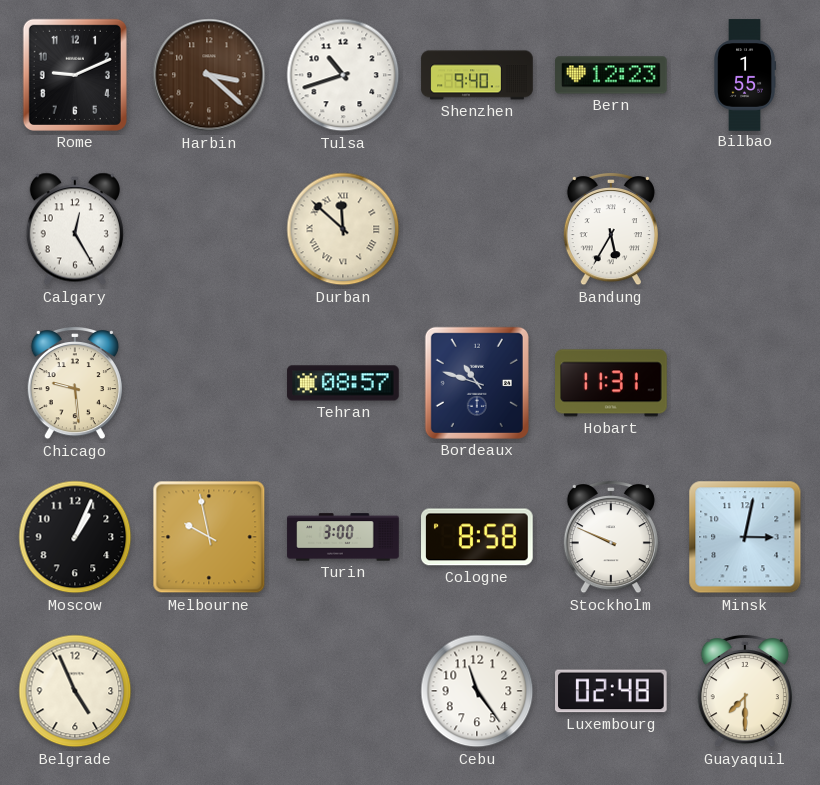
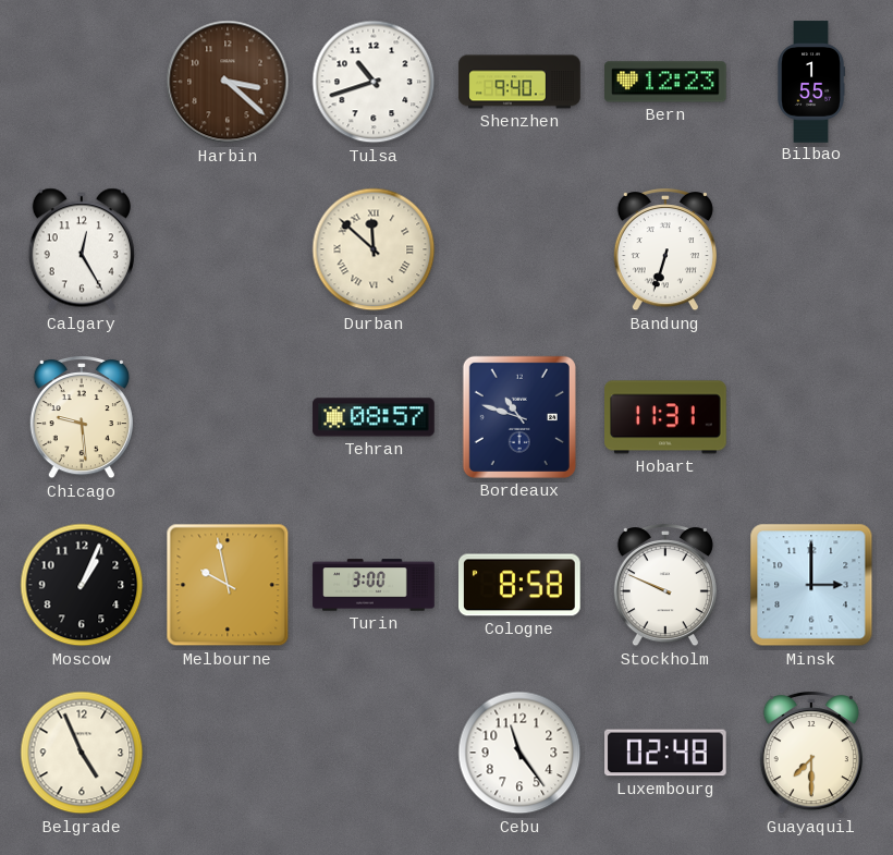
Rome: 9:11 -> none (75, 75)
Bandung: 5:35 -> 6:33 (665, 249)
Minsk: 3:02 -> 3:00 (811, 585)
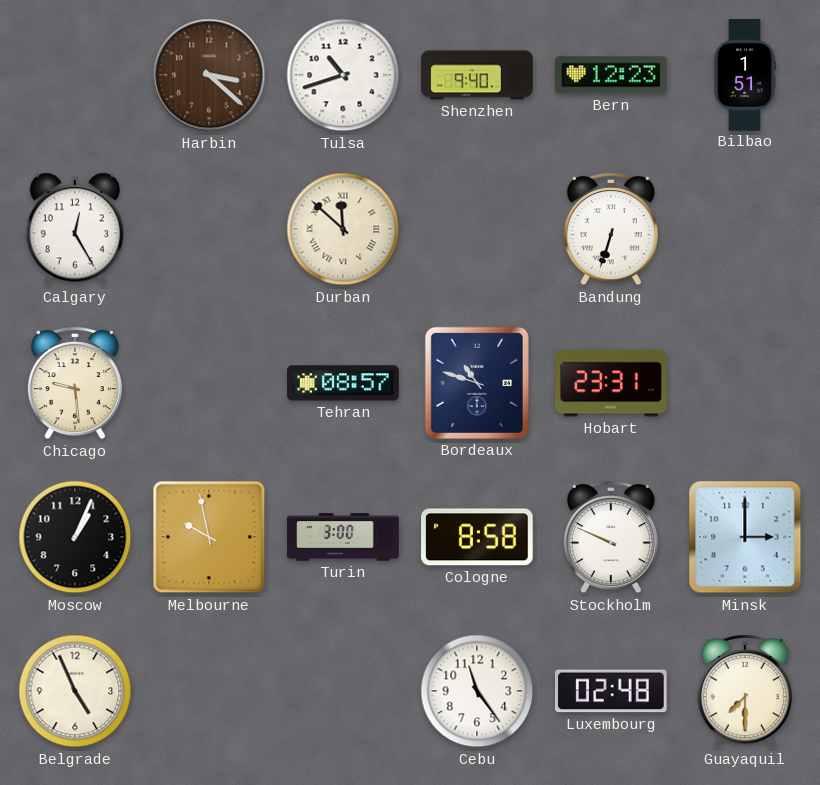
Bilbao: 1:55 -> 1:51 (745, 75)
Hobart: 11:31 -> 23:31 (611, 383)
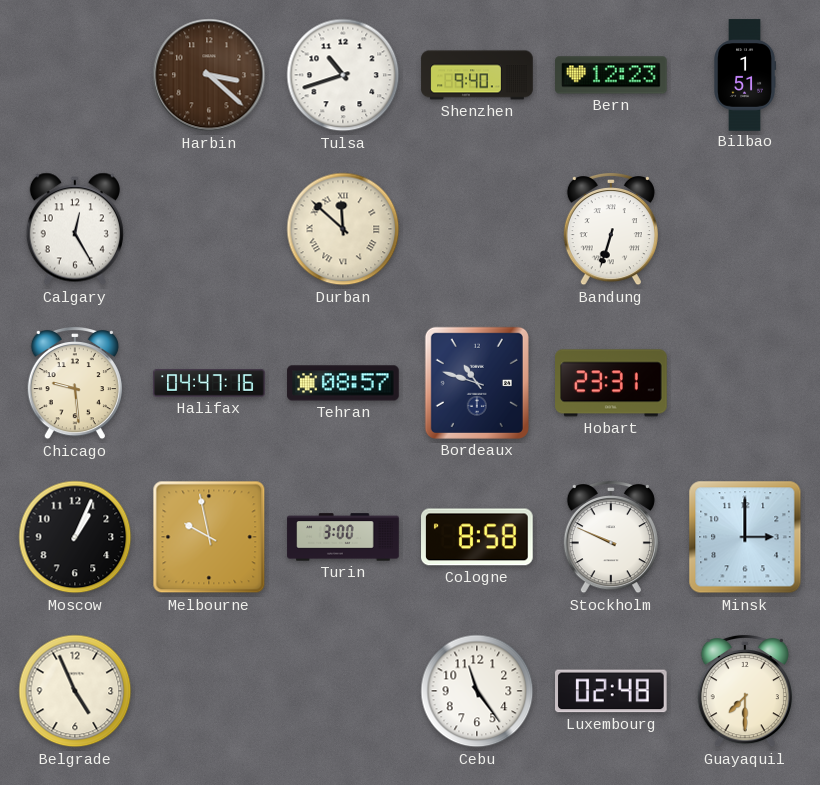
Halifax: none -> 04:47 (209, 383)
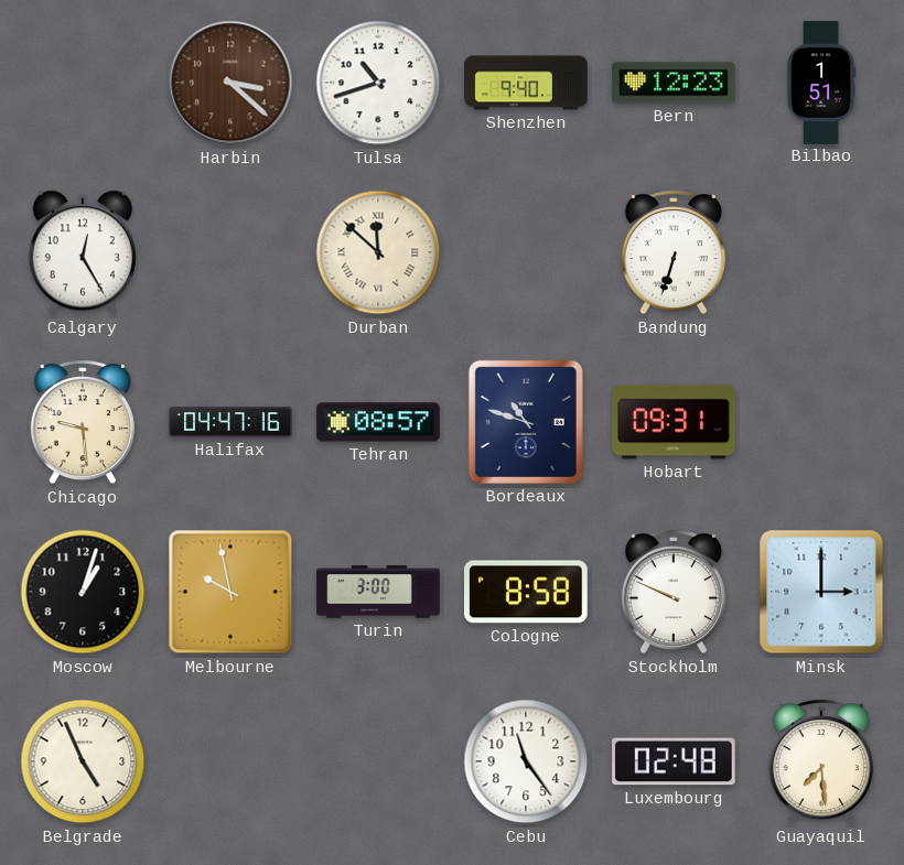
Hobart: 23:31 -> 09:31 (674, 422)
Moscow: 1:04 -> 1:03 (83, 592)
Guayaquil: 7:30 -> 7:29 (821, 761)
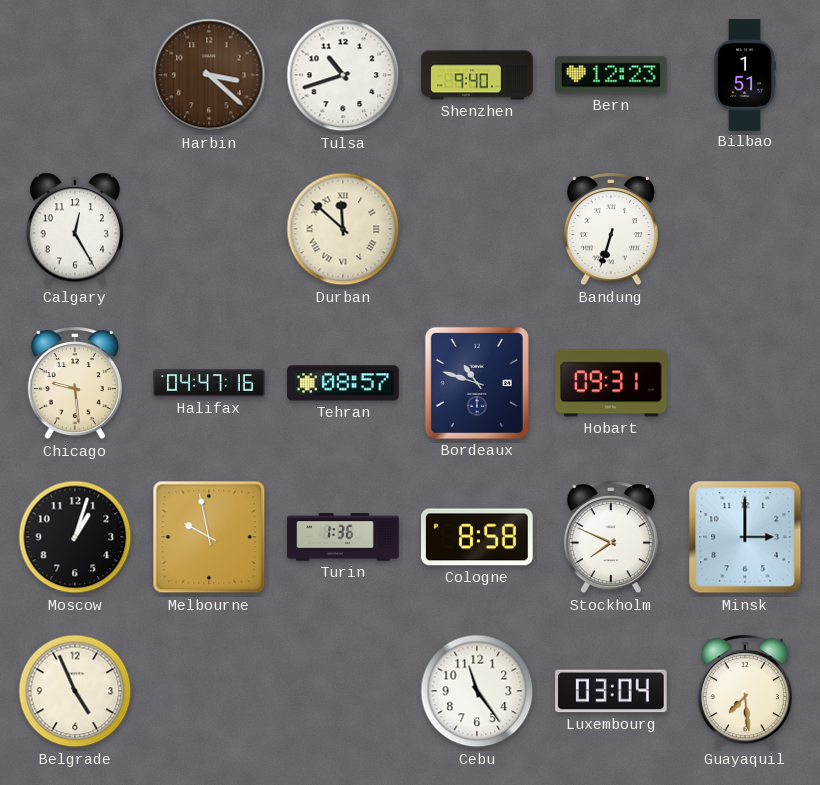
Turin: 3:00 -> 1:36 (343, 537)
Stockholm: 9:49 -> 7:49 (611, 537)
Luxembourg: 02:48 -> 03:04 (612, 691)
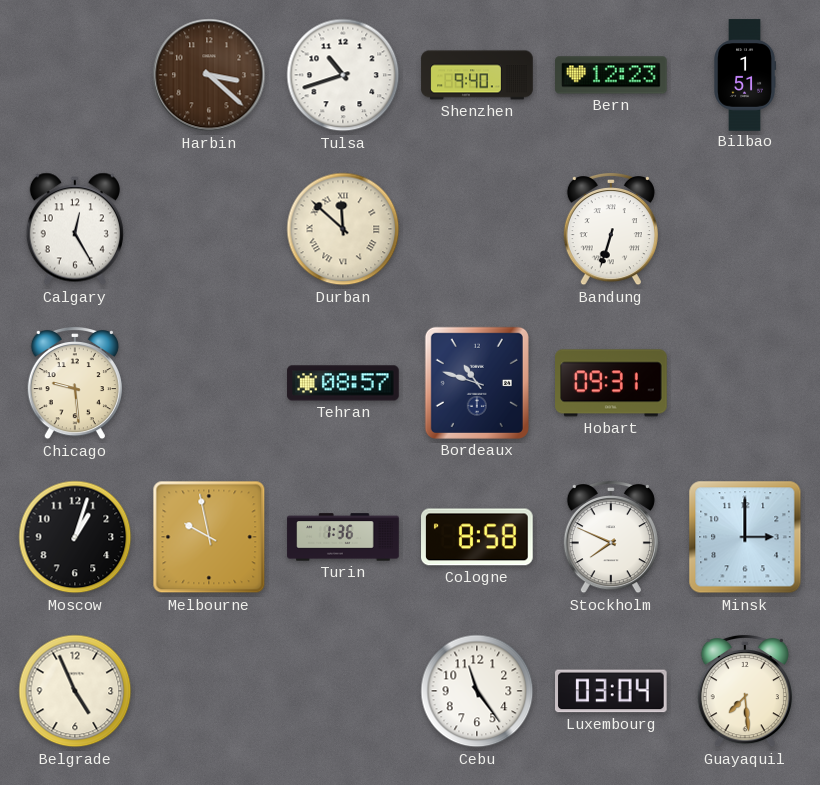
Halifax: 04:47 -> none (209, 383)
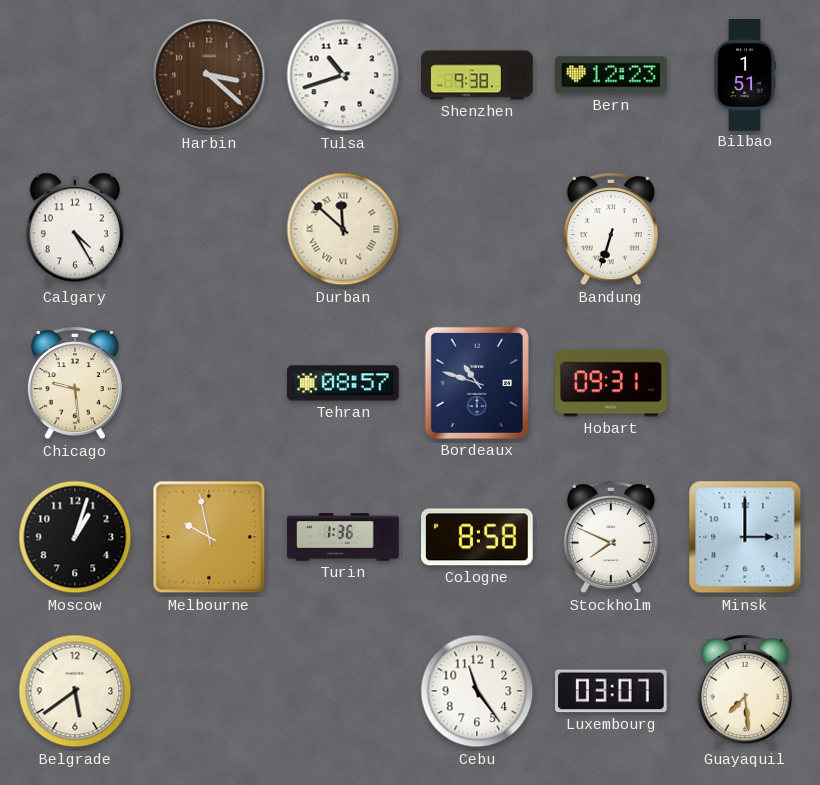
Shenzhen: 9:40 -> 9:38 (477, 75)
Calgary: 12:25 -> 4:25 (75, 229)
Belgrade: 4:56 -> 5:39 (75, 691)
Luxembourg: 03:04 -> 03:07 (612, 691)
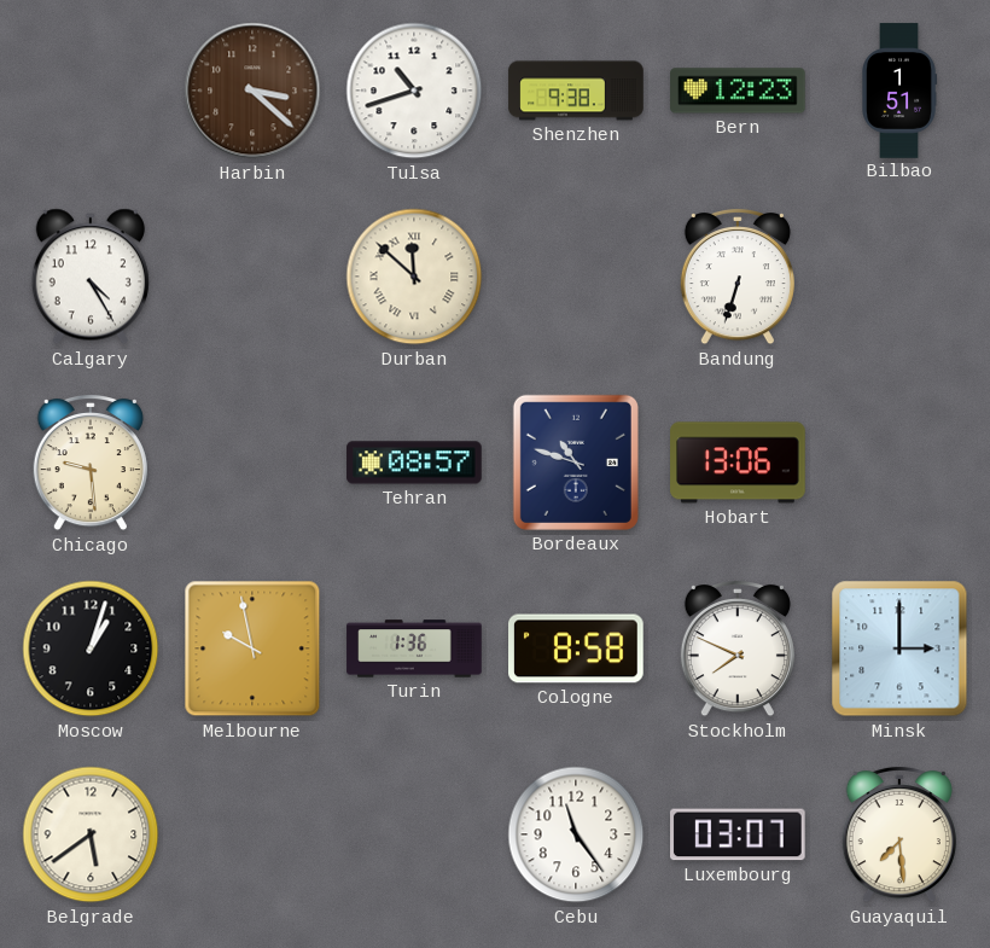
Hobart: 09:31 -> 13:06 (738, 463)
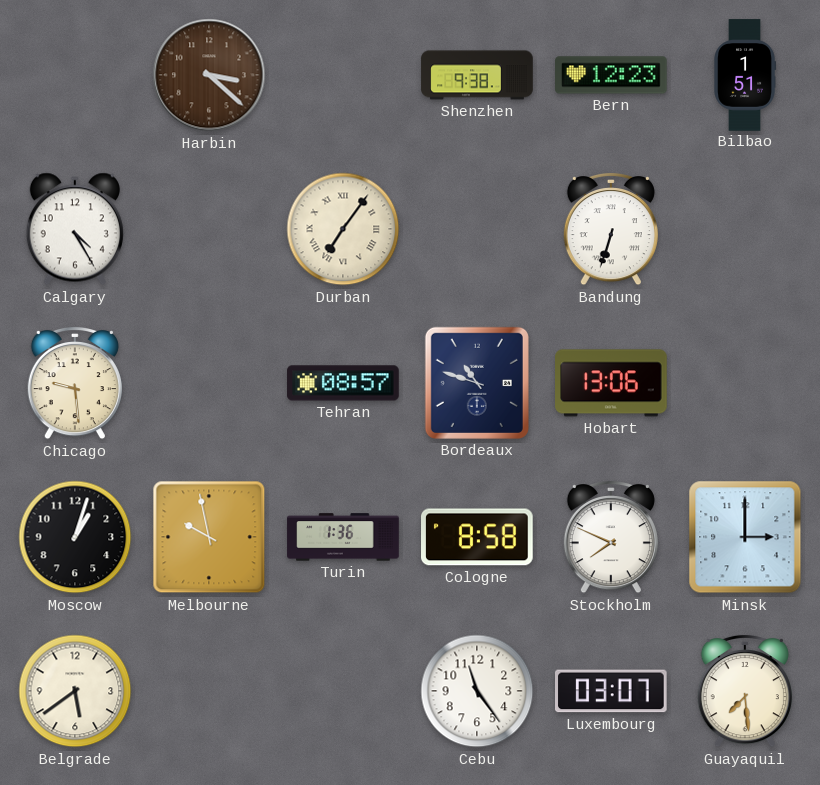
Tulsa: 10:42 -> none (414, 91)
Durban: 11:52 -> 7:06 (343, 229)
